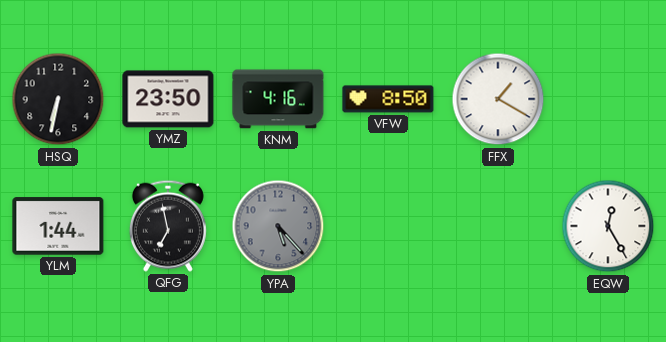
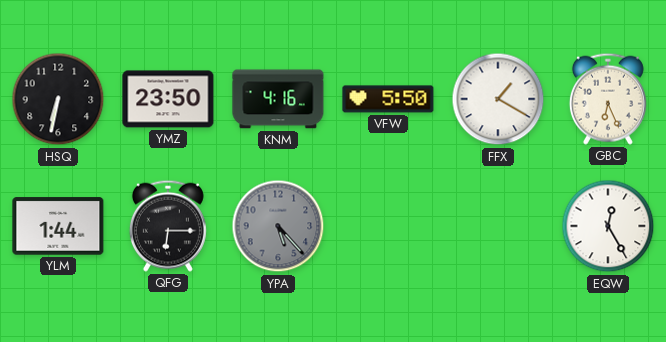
VFW: 8:50 -> 5:50 (388, 99)
GBC: none -> 6:26 (608, 99)
QFG: 6:58 -> 6:15 (168, 226)
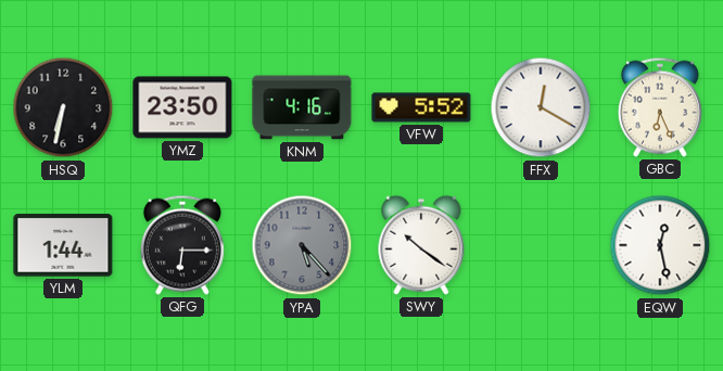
VFW: 5:50 -> 5:52 (421, 107)
FFX: 1:20 -> 12:20 (541, 107)
SWY: none -> 10:21 (421, 245)
EQW: 12:25 -> 12:28 (660, 245)
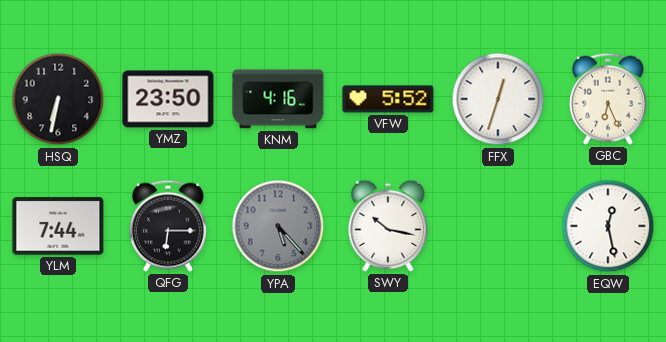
FFX: 12:20 -> 12:33 (498, 99)
YLM: 1:44 -> 7:44 (58, 226)
SWY: 10:21 -> 10:17 (388, 226)
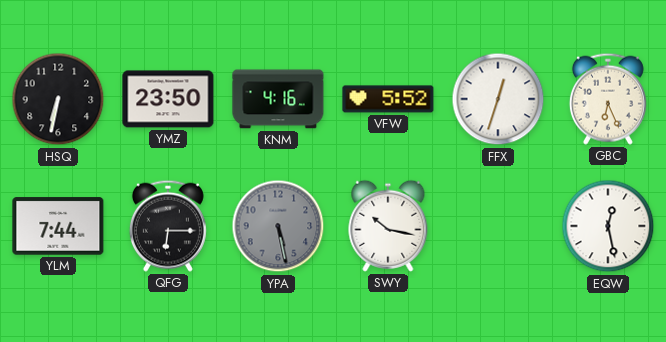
YPA: 5:23 -> 5:28 (278, 226)
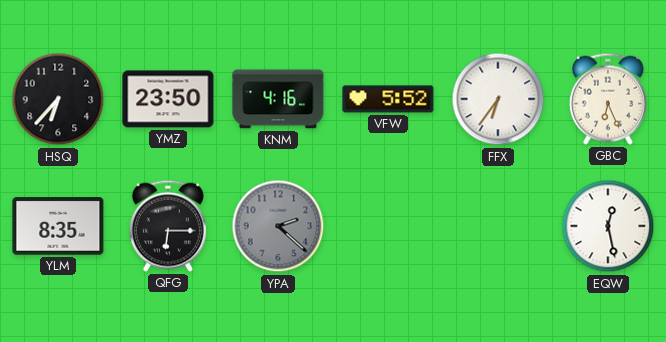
HSQ: 6:32 -> 6:37 (58, 99)
FFX: 12:33 -> 6:36 (498, 99)
YLM: 7:44 -> 8:35 (58, 226)
YPA: 5:28 -> 2:22 (278, 226)
SWY: 10:17 -> none (388, 226)
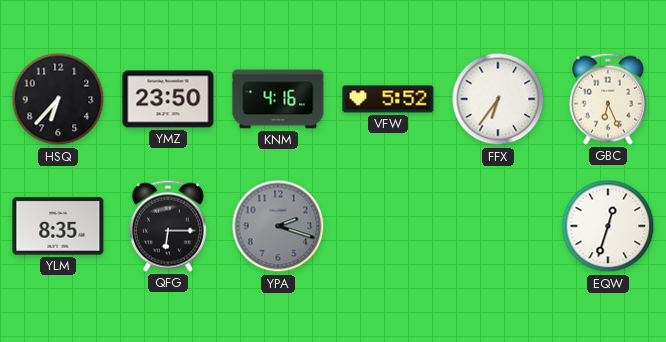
YPA: 2:22 -> 2:18 (278, 226)
EQW: 12:28 -> 12:33 (608, 226)
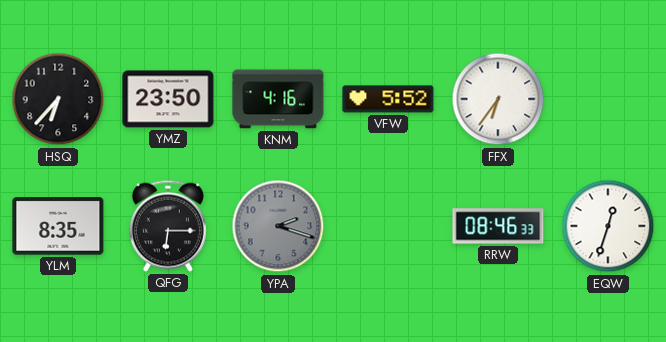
GBC: 6:26 -> none (608, 99)
RRW: none -> 08:46 (498, 226)
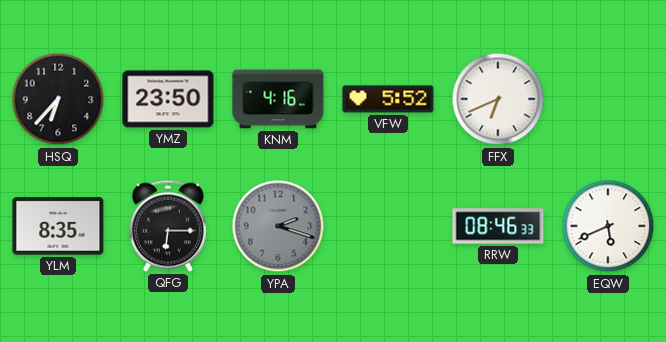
FFX: 6:36 -> 6:41 (498, 99)
EQW: 12:33 -> 5:41 (608, 226)
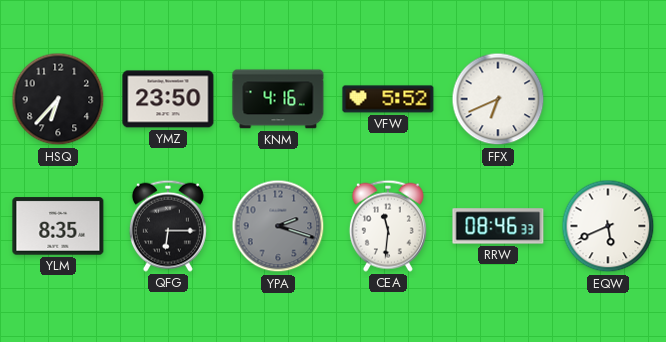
CEA: none -> 11:31 (388, 226)
